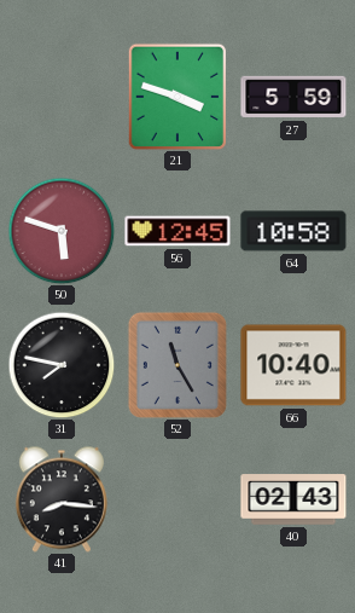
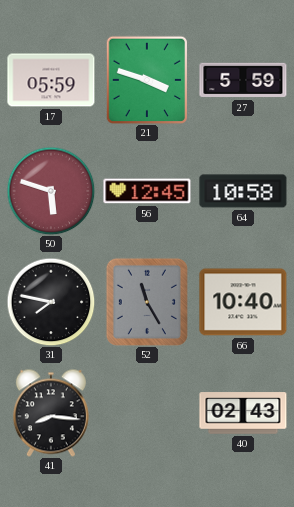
17: none -> 05:59 (51, 80)
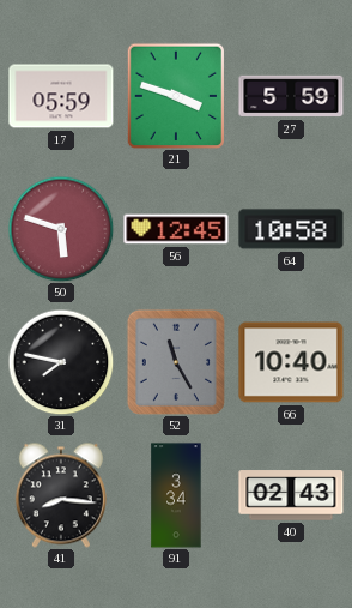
91: none -> 3:34 (176, 495)
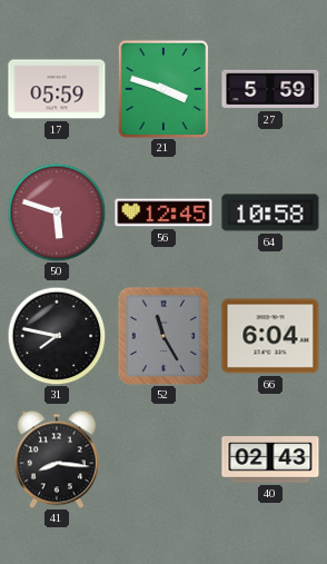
66: 10:40 -> 6:04 (270, 336)
91: 3:34 -> none (176, 495)
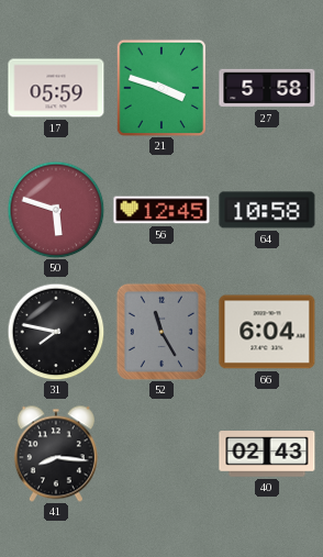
27: 5:59 -> 5:58 (267, 88)
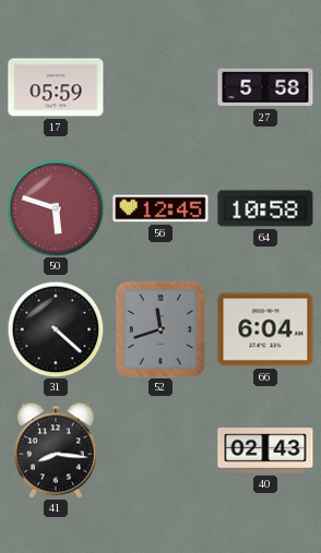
21: 3:48 -> none (161, 88)
31: 7:47 -> 4:22 (56, 329)
52: 11:25 -> 11:42 (160, 329)
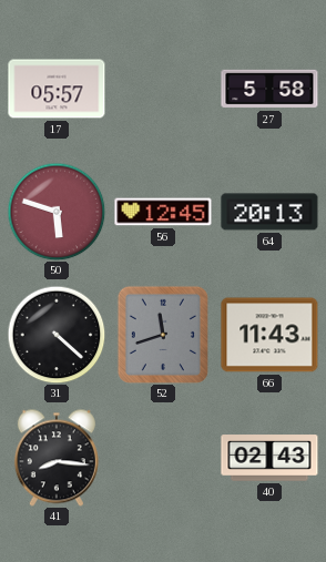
17: 05:59 -> 05:57 (57, 89)
64: 10:58 -> 20:13 (269, 212)
66: 6:04 -> 11:43 (269, 335)
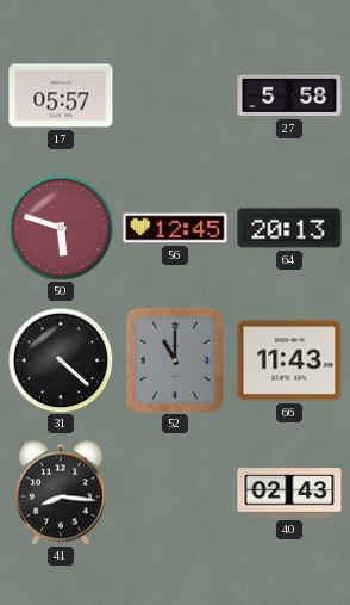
52: 11:42 -> 11:00 (175, 360)
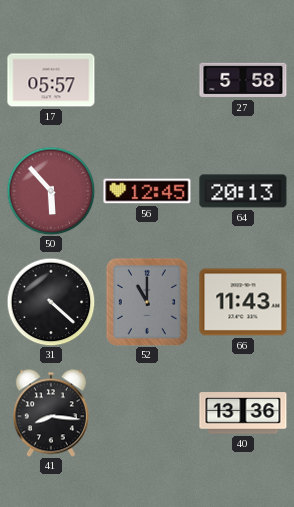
50: 5:48 -> 5:53 (51, 191)
40: 02:43 -> 13:36 (243, 413)
